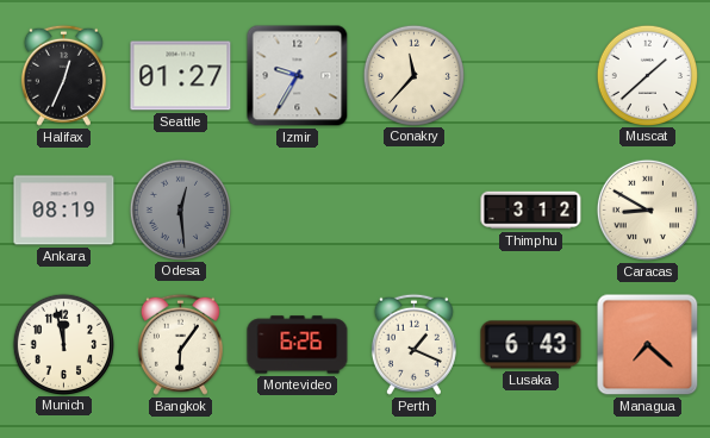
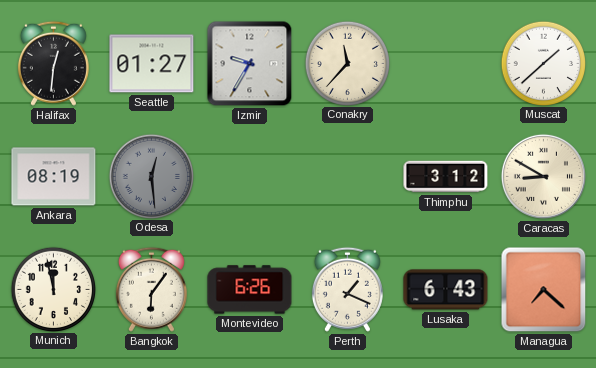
Halifax: 12:34 -> 12:31 (53, 63)
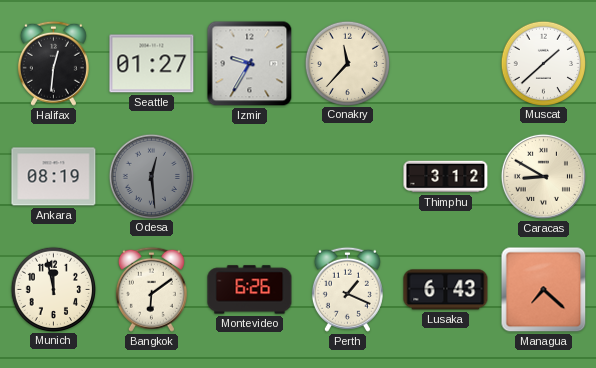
Bangkok: 6:06 -> 6:09 (151, 289)
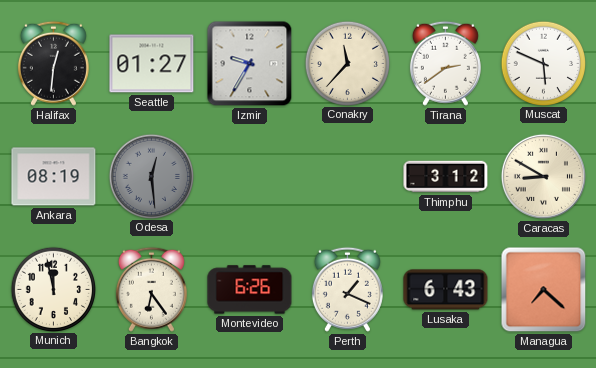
Tirana: none -> 2:39 (445, 63)
Muscat: 1:38 -> 5:49 (543, 63)
Bangkok: 6:09 -> 6:24 (151, 289)
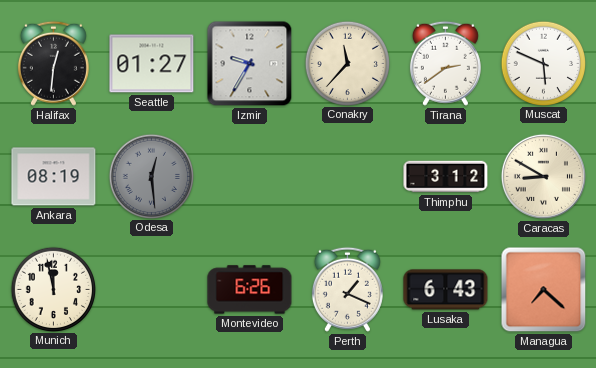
Bangkok: 6:24 -> none (151, 289)
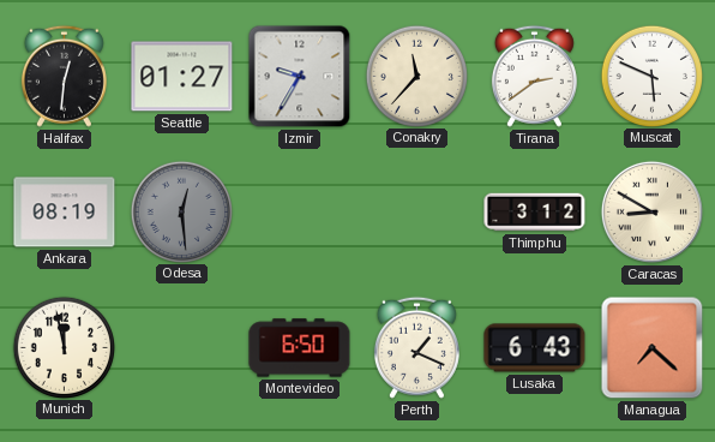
Montevideo: 6:26 -> 6:50 (300, 348)
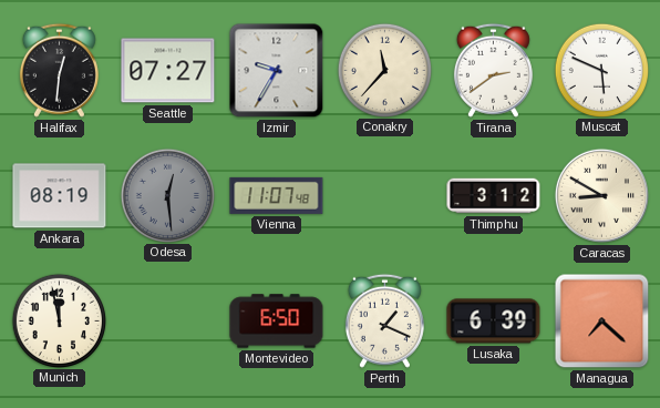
Seattle: 01:27 -> 07:27 (168, 71)
Vienna: none -> 11:07 (277, 195)
Lusaka: 6:43 -> 6:39 (494, 322)
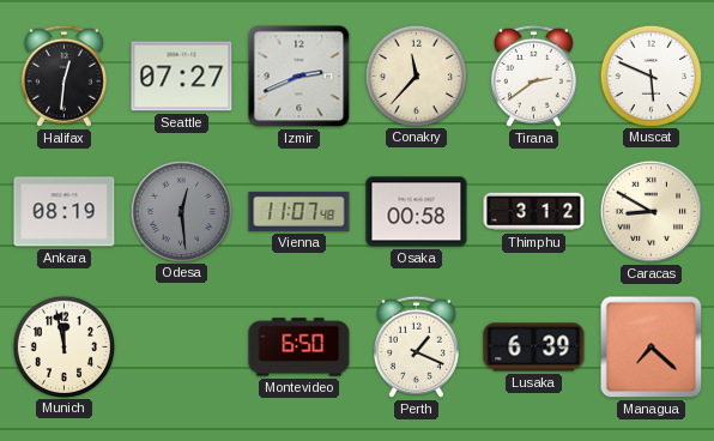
Izmir: 9:35 -> 2:41 (299, 77)
Osaka: none -> 00:58 (417, 212)
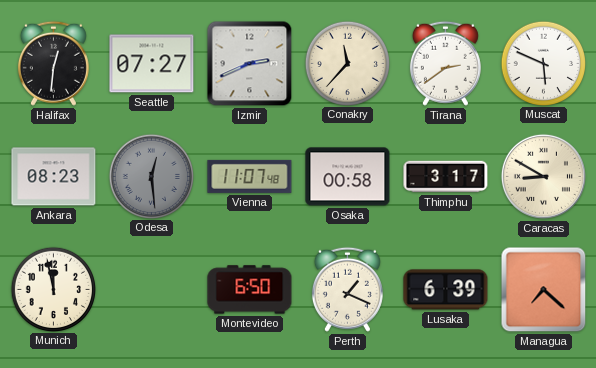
Ankara: 08:19 -> 08:23 (54, 177)
Thimphu: 3:12 -> 3:17 (446, 177)
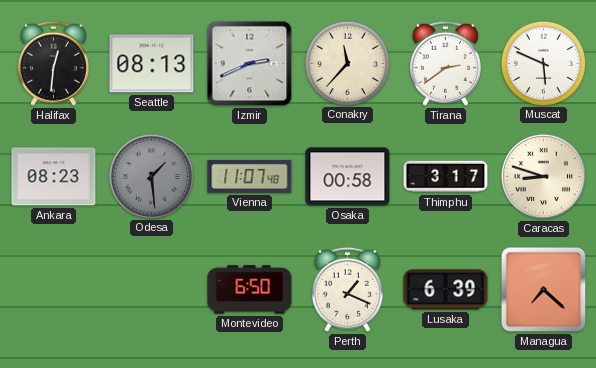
Seattle: 07:27 -> 08:13 (152, 64)
Odesa: 12:29 -> 1:29 (151, 176)
Caracas: 8:50 -> 8:48 (543, 176)
Munich: 11:58 -> none (53, 289)
